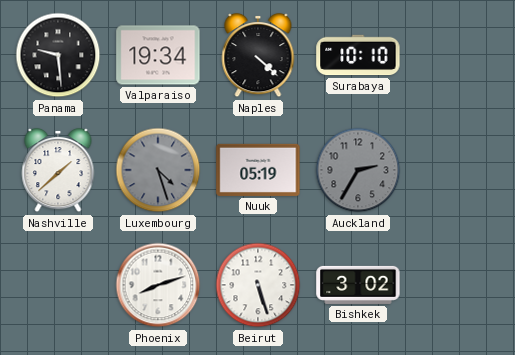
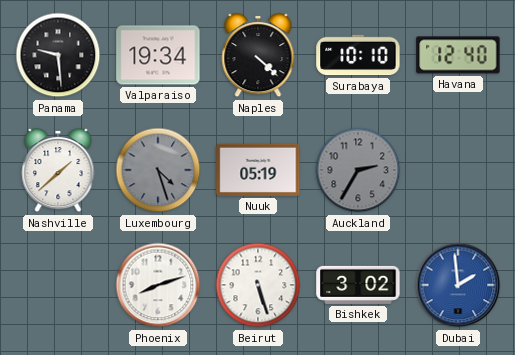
Havana: none -> 12:40 (458, 55)
Dubai: none -> 1:59 (458, 285)
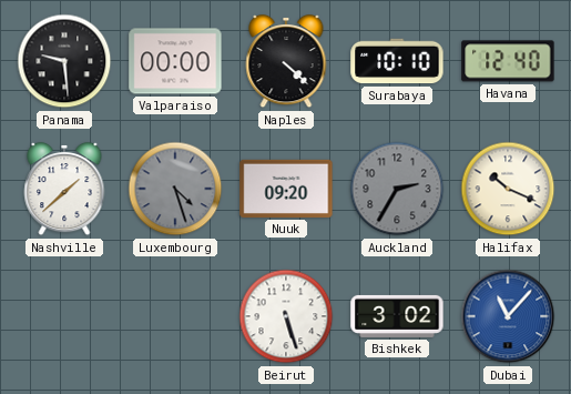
Valparaiso: 19:34 -> 00:00 (175, 61)
Nuuk: 05:19 -> 09:20 (286, 189)
Halifax: none -> 10:19 (508, 189)
Phoenix: 8:12 -> none (158, 285)
Dubai: 1:59 -> 11:07 (508, 316)
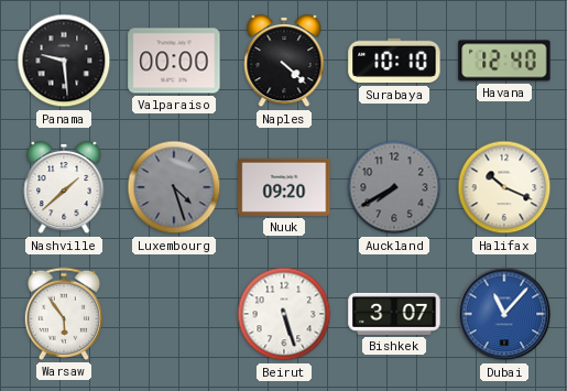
Auckland: 2:35 -> 7:40 (394, 187)
Warsaw: none -> 5:54 (63, 314)
Bishkek: 3:02 -> 3:07 (394, 314)
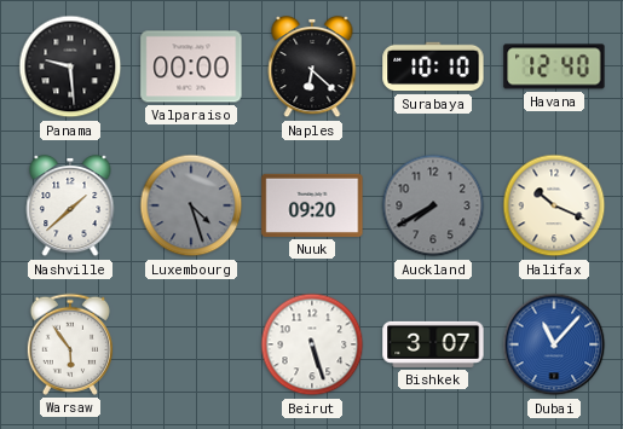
Naples: 4:22 -> 6:22 (312, 66)
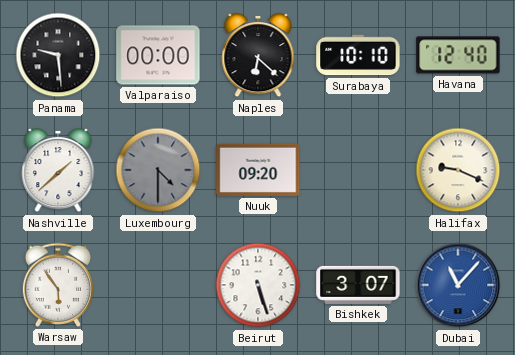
Luxembourg: 4:27 -> 4:30 (158, 170)
Auckland: 7:40 -> none (433, 205)
Halifax: 10:19 -> 9:19 (458, 170)
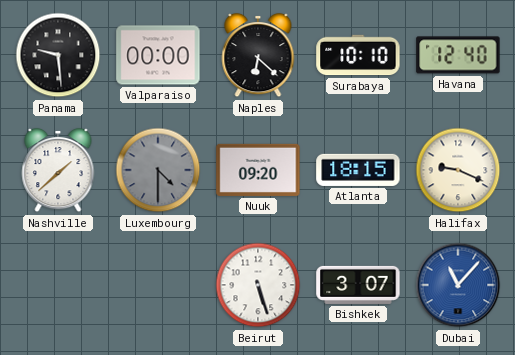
Atlanta: none -> 18:15 (358, 170)
Warsaw: 5:54 -> none (57, 285)
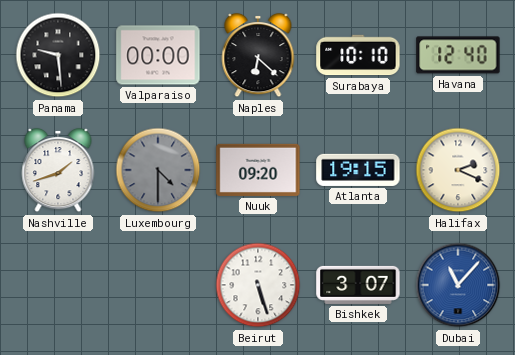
Nashville: 1:38 -> 1:42 (58, 170)
Atlanta: 18:15 -> 19:15 (358, 170)
Halifax: 9:19 -> 2:19 (458, 170)
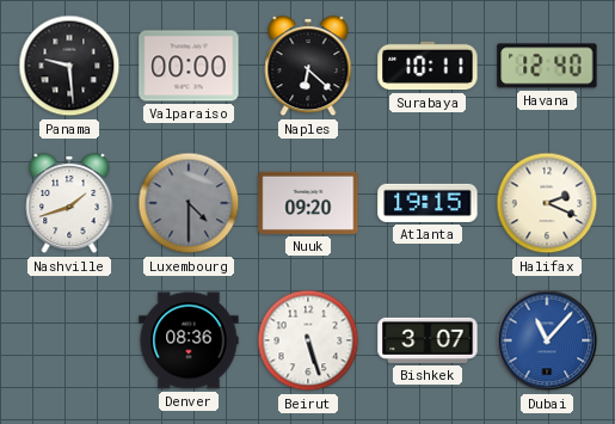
Surabaya: 10:10 -> 10:11 (428, 66)
Denver: none -> 08:36 (189, 340)
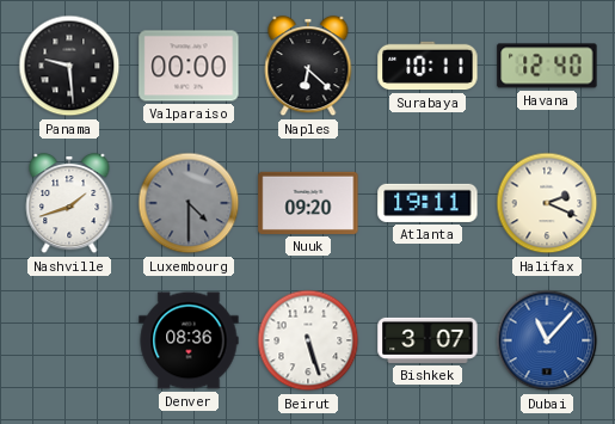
Atlanta: 19:15 -> 19:11 (428, 203)
